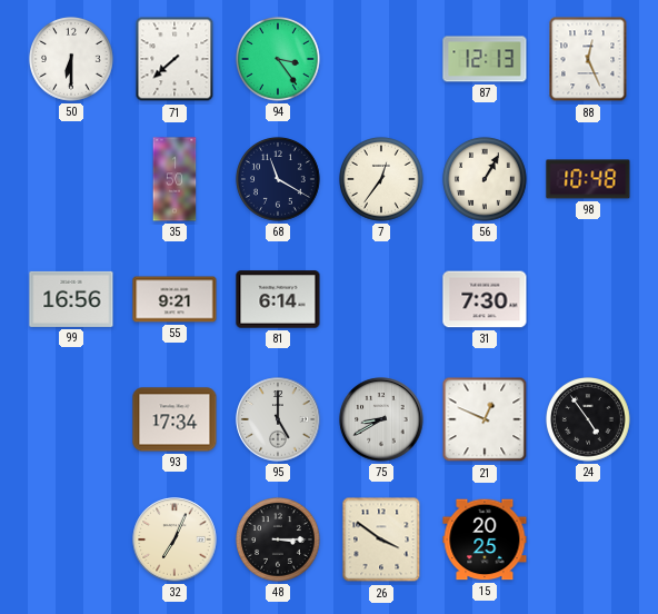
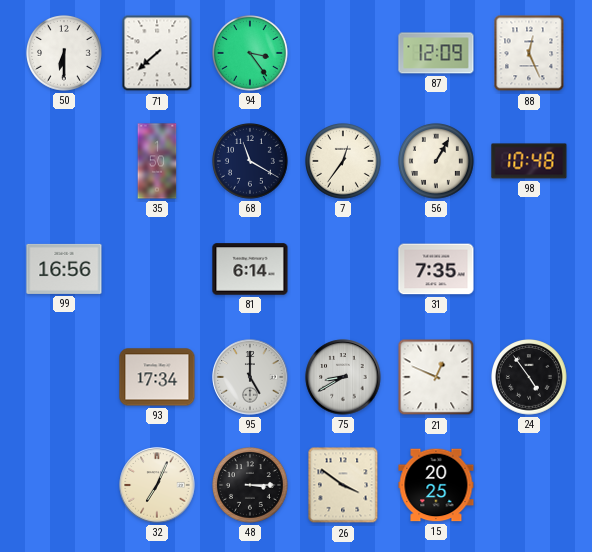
87: 12:13 -> 12:09 (436, 53)
55: 9:21 -> none (175, 299)
31: 7:30 -> 7:35 (436, 269)
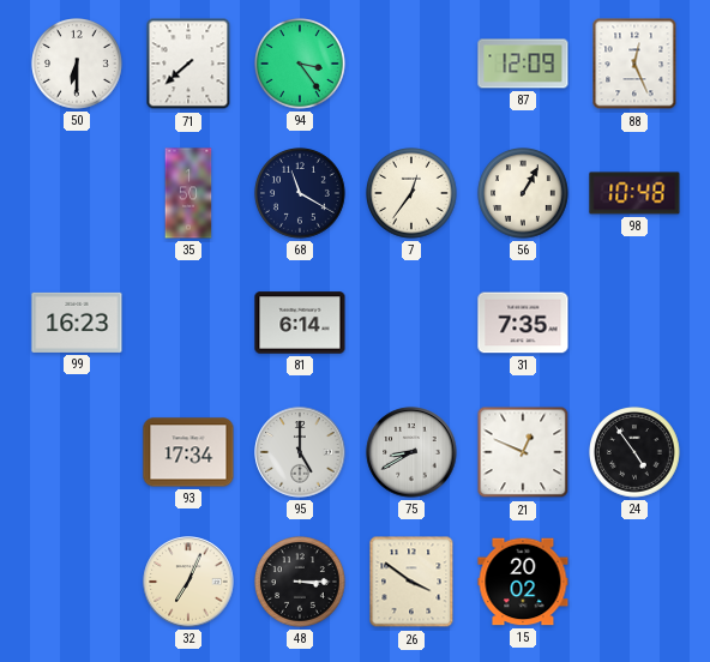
99: 16:56 -> 16:23 (77, 323)
15: 20:25 -> 20:02 (523, 582)
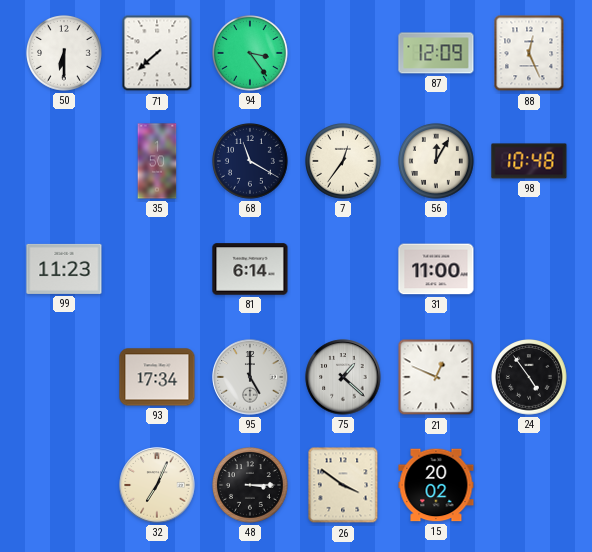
56: 1:05 -> 12:05 (437, 162)
99: 16:23 -> 11:23 (64, 269)
31: 7:35 -> 11:00 (436, 269)
75: 8:40 -> 1:22 (343, 377)
